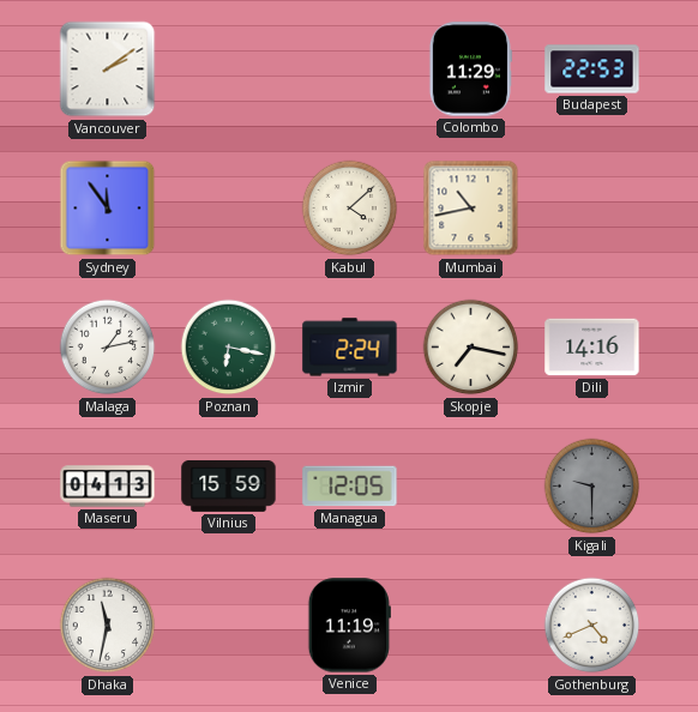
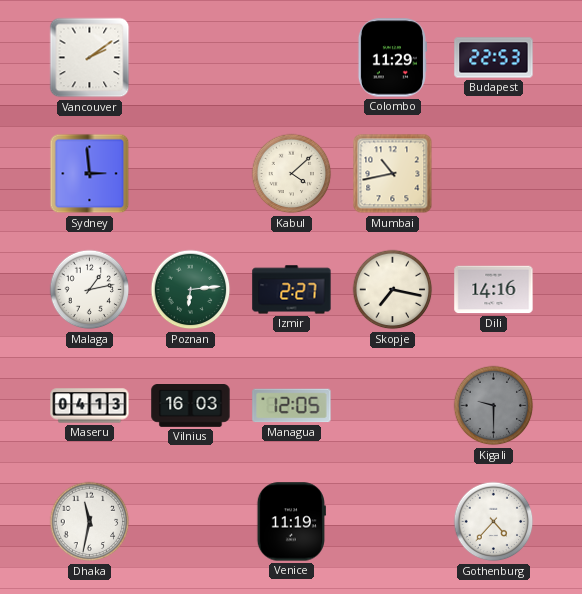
Sydney: 11:54 -> 2:59 (90, 174)
Poznan: 6:17 -> 6:14 (191, 290)
Izmir: 2:24 -> 2:27 (292, 290)
Vilnius: 15:59 -> 16:03 (191, 406)
Gothenburg: 4:41 -> 4:37 (494, 522)
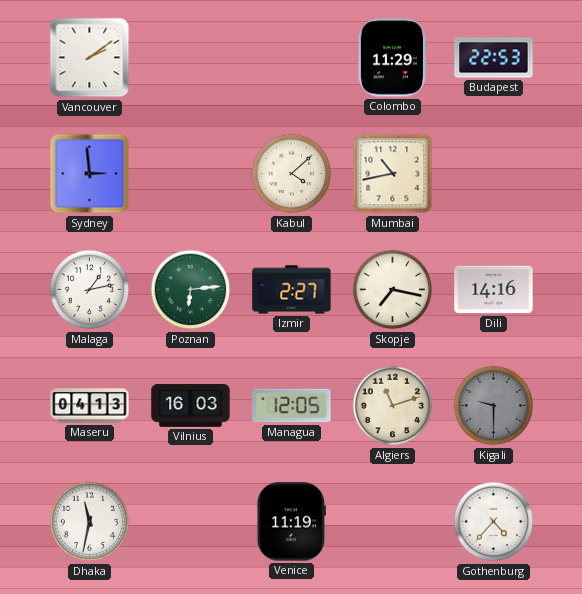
Algiers: none -> 11:12 (393, 406)
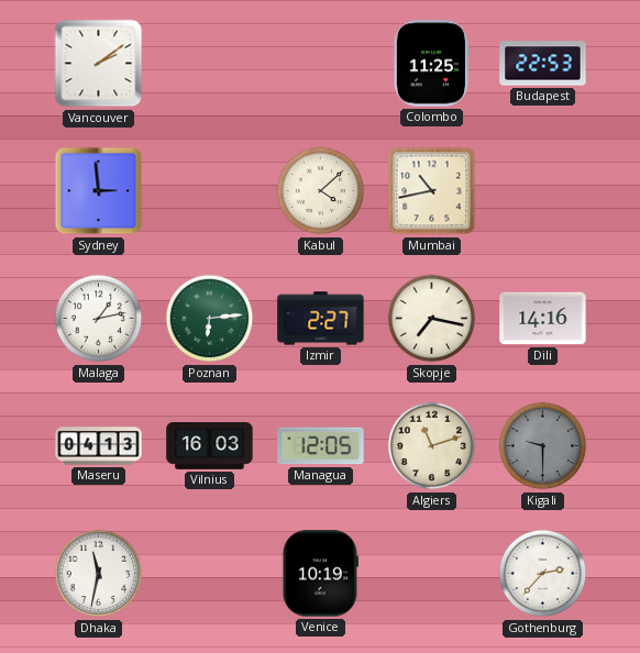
Colombo: 11:29 -> 11:25 (431, 64)
Venice: 11:19 -> 10:19 (320, 574)
Gothenburg: 4:37 -> 2:37 (543, 574)
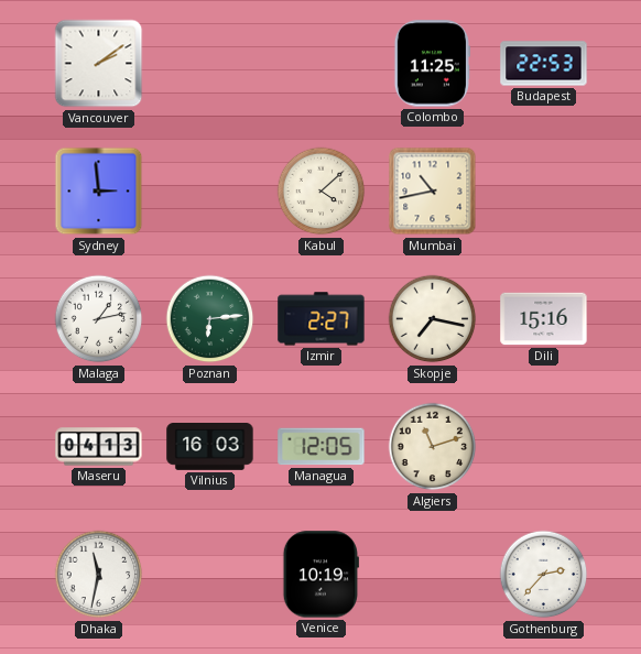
Dili: 14:16 -> 15:16 (544, 319)
Kigali: 9:30 -> none (543, 446)
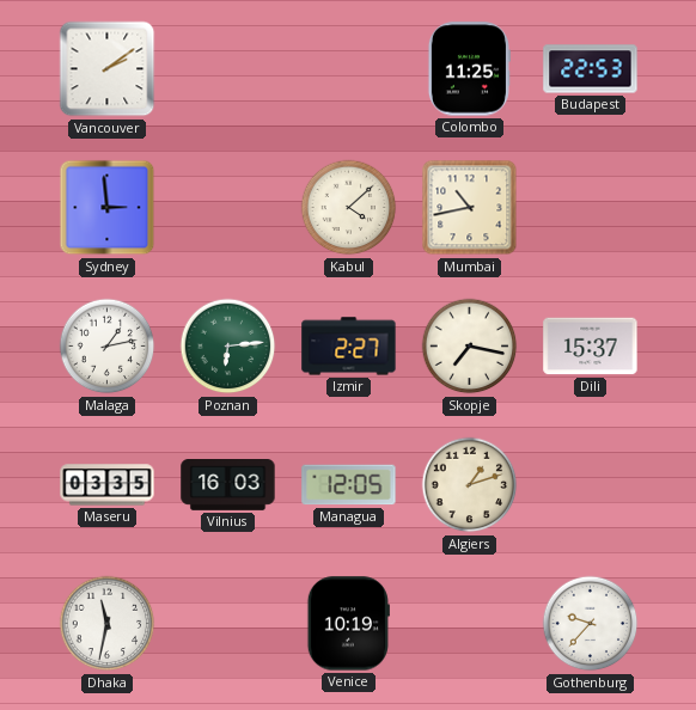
Dili: 15:16 -> 15:37 (591, 347)
Maseru: 04:13 -> 03:35 (108, 485)
Algiers: 11:12 -> 1:12 (470, 485)
Gothenburg: 2:37 -> 9:37 (591, 624)
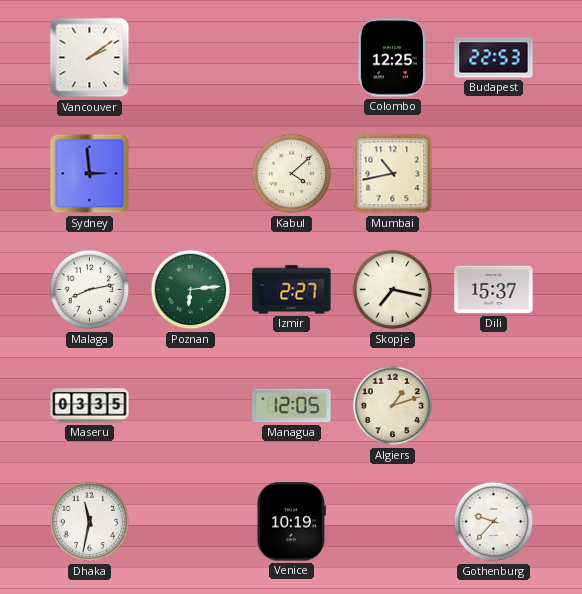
Colombo: 11:25 -> 12:25 (392, 58)
Malaga: 1:13 -> 8:13 (90, 290)
Vilnius: 16:03 -> none (228, 485)
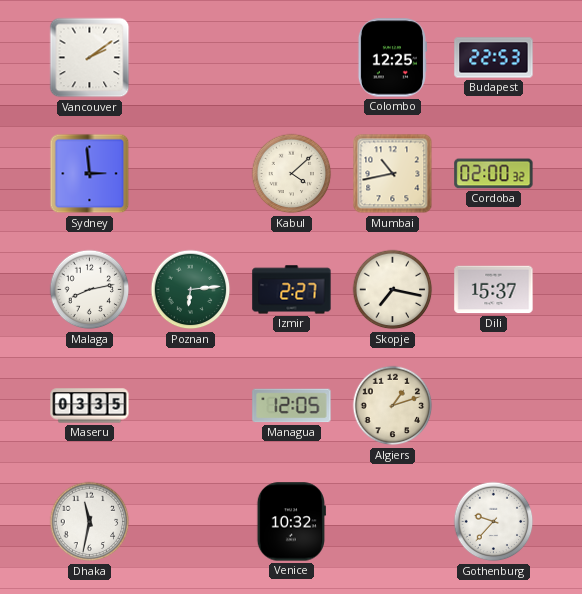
Cordoba: none -> 02:00 (494, 174)
Venice: 10:19 -> 10:32 (291, 522)
